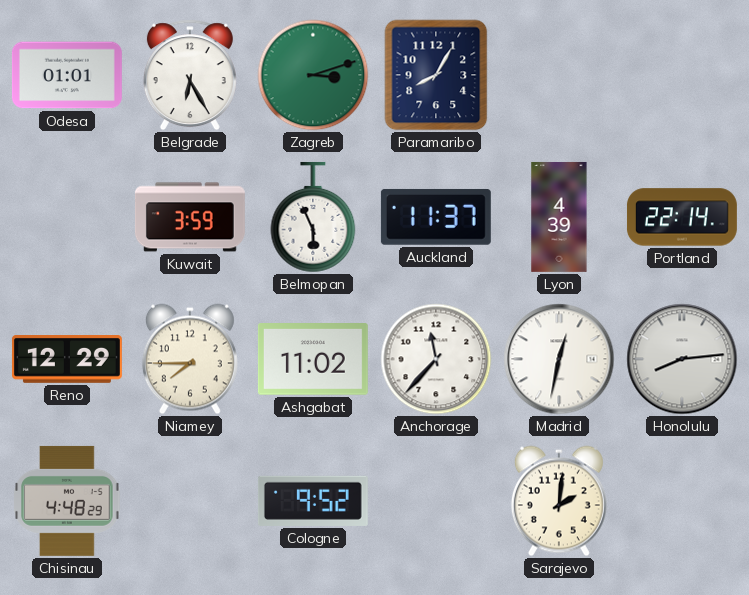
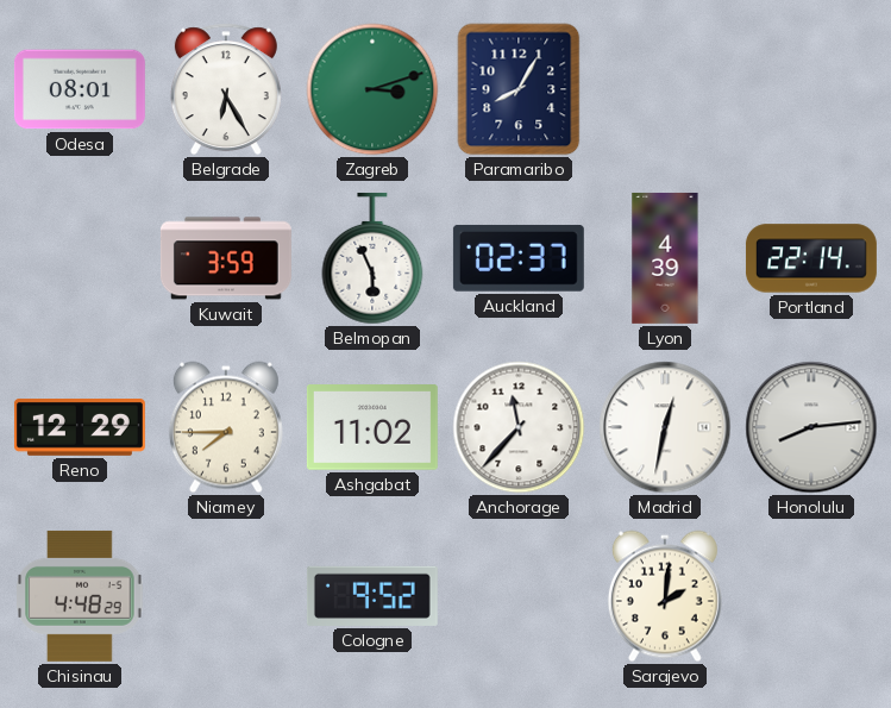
Odesa: 01:01 -> 08:01 (80, 89)
Auckland: 11:37 -> 02:37 (519, 258)
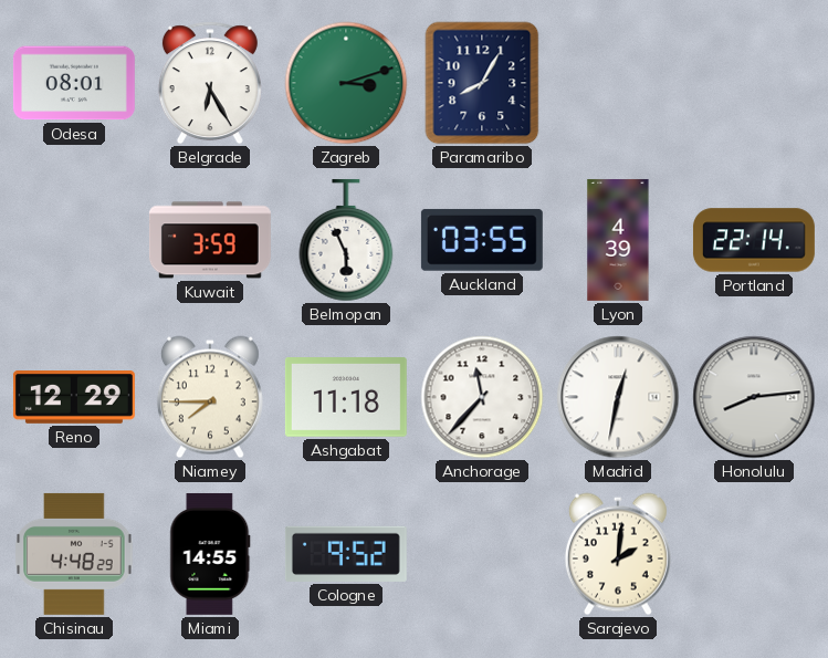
Auckland: 02:37 -> 03:55 (482, 240)
Ashgabat: 11:02 -> 11:18 (346, 398)
Miami: none -> 14:55 (210, 554)
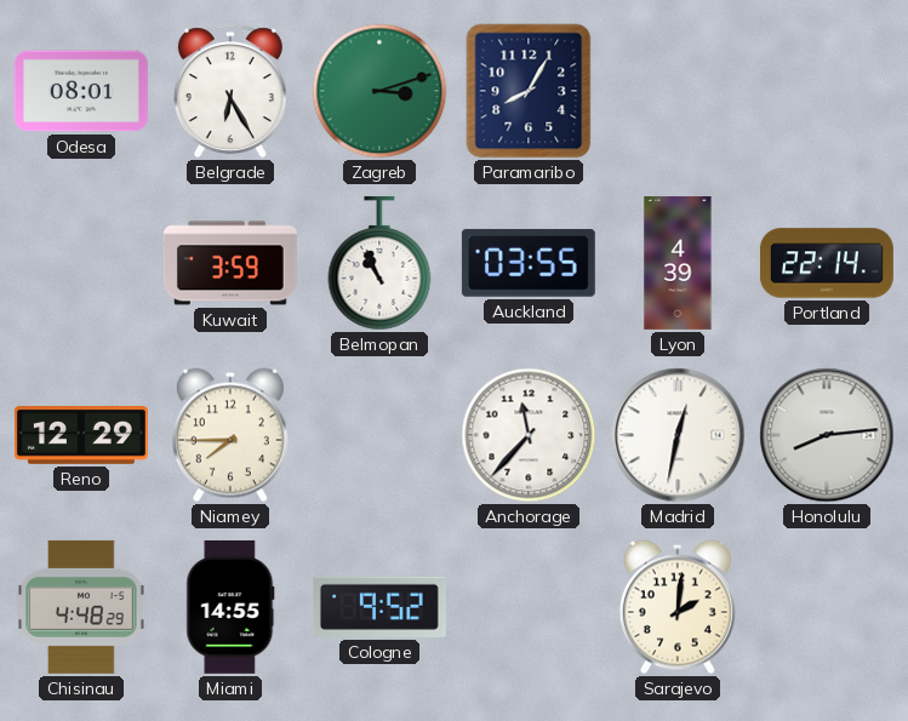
Belmopan: 5:56 -> 10:56 (379, 263)
Ashgabat: 11:18 -> none (346, 398)
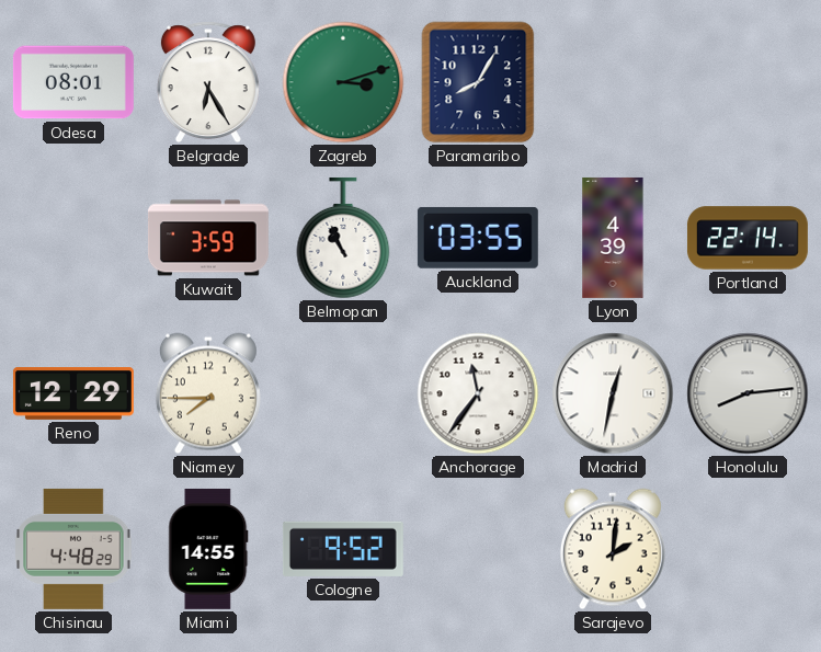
Anchorage: 11:37 -> 11:36 (478, 393)
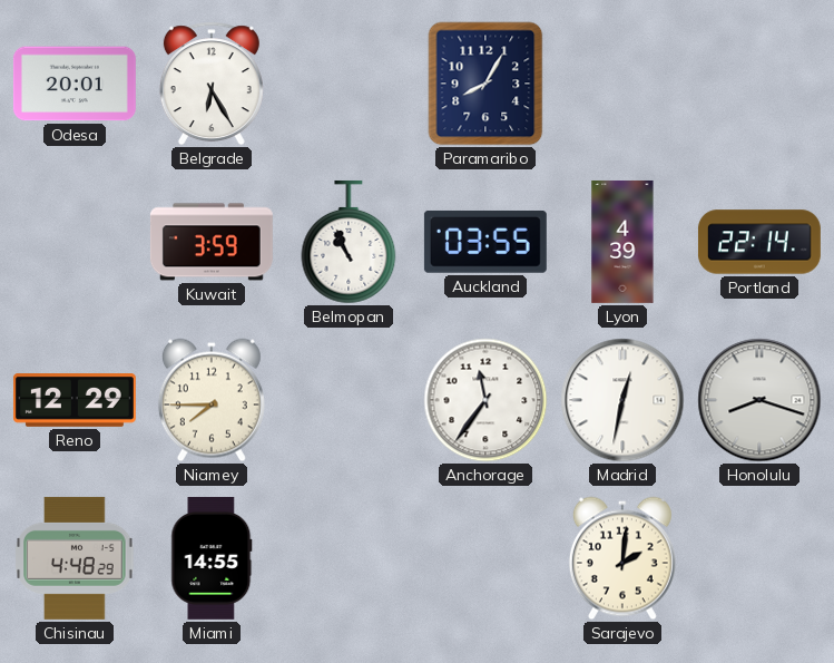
Odesa: 08:01 -> 20:01 (75, 84)
Zagreb: 3:12 -> none (343, 82)
Honolulu: 8:14 -> 8:18 (759, 400)
Cologne: 9:52 -> none (343, 549)
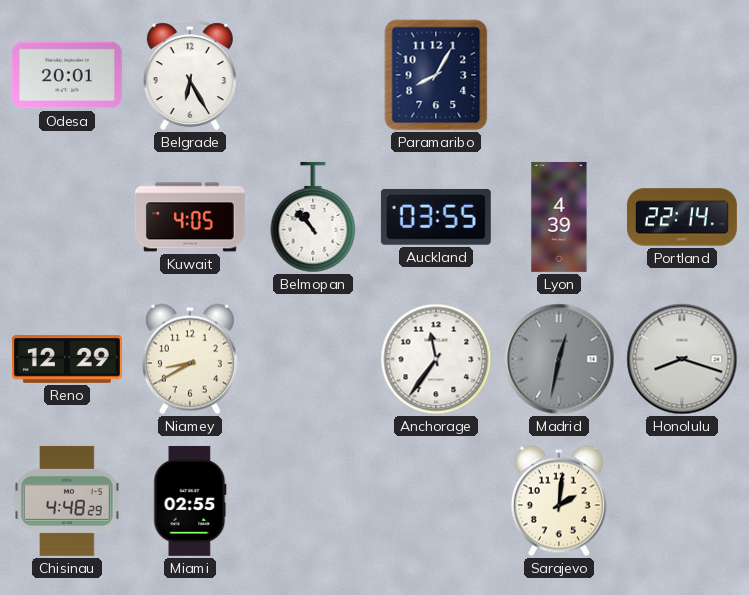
Kuwait: 3:59 -> 4:05 (190, 217)
Belmopan: 10:56 -> 10:53 (313, 217)
Niamey: 7:45 -> 8:40 (190, 359)
Madrid dial: white -> grey (559, 359)
Miami: 14:55 -> 02:55 (190, 501)
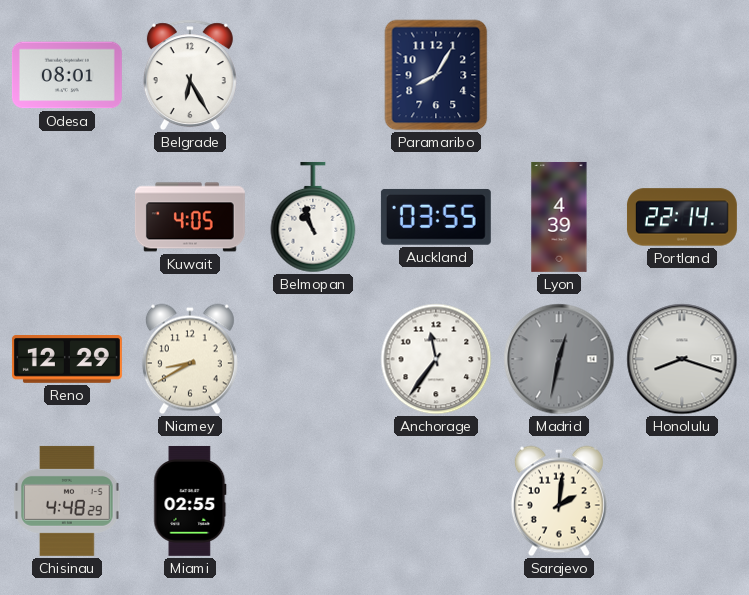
Odesa: 20:01 -> 08:01 (67, 75)
Belmopan: 10:53 -> 10:57 (313, 217)
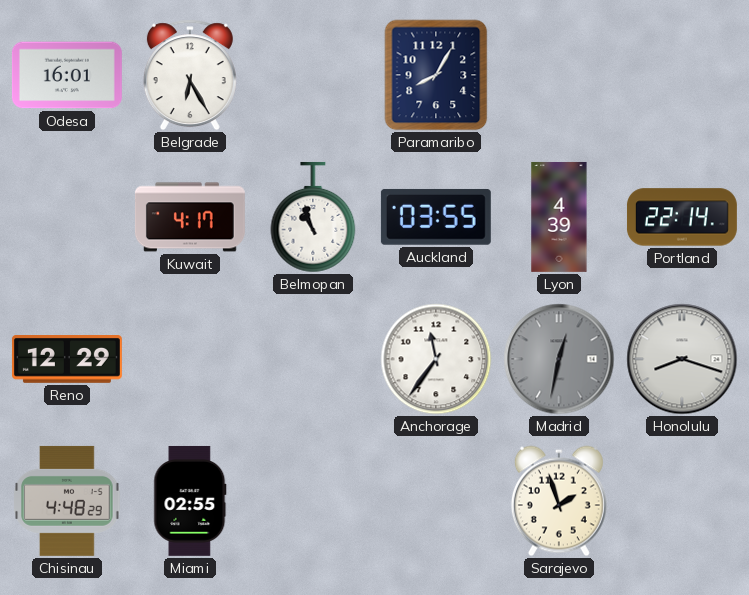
Odesa: 08:01 -> 16:01 (67, 75)
Kuwait: 4:05 -> 4:17 (190, 217)
Niamey: 8:40 -> none (190, 359)
Sarajevo: 2:01 -> 1:57 (559, 501)
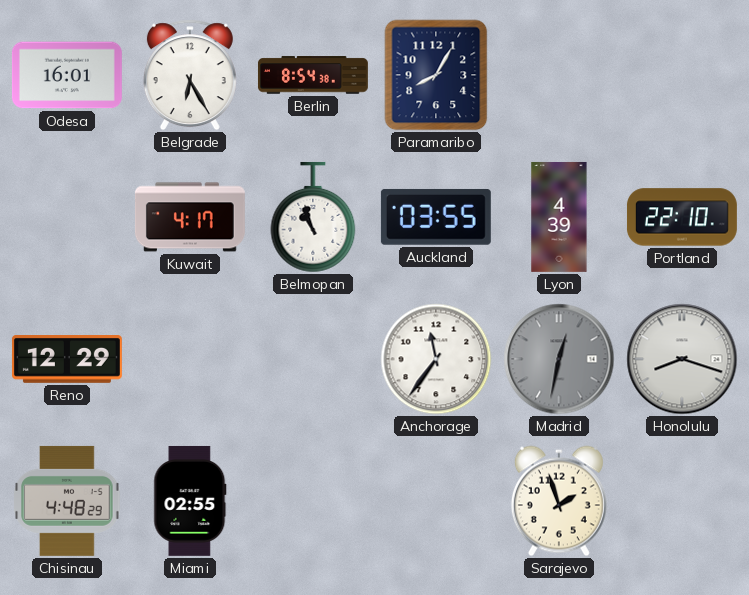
Berlin: none -> 8:54 (313, 75)
Portland: 22:14 -> 22:10 (682, 217)
